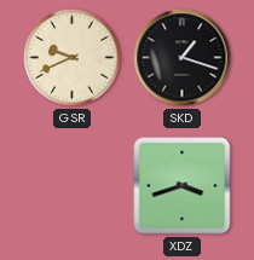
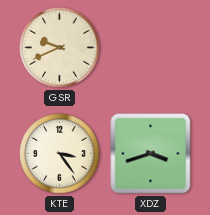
SKD: 1:18 -> none (183, 58)
KTE: none -> 3:24 (60, 154)
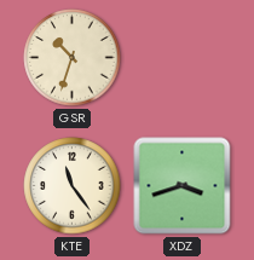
GSR: 9:41 -> 10:33 (73, 58)
KTE: 3:24 -> 11:24 (73, 186)
